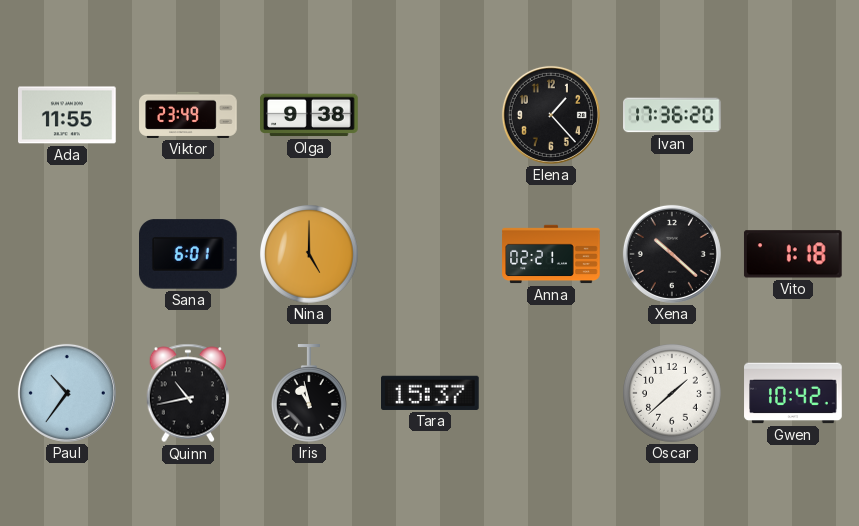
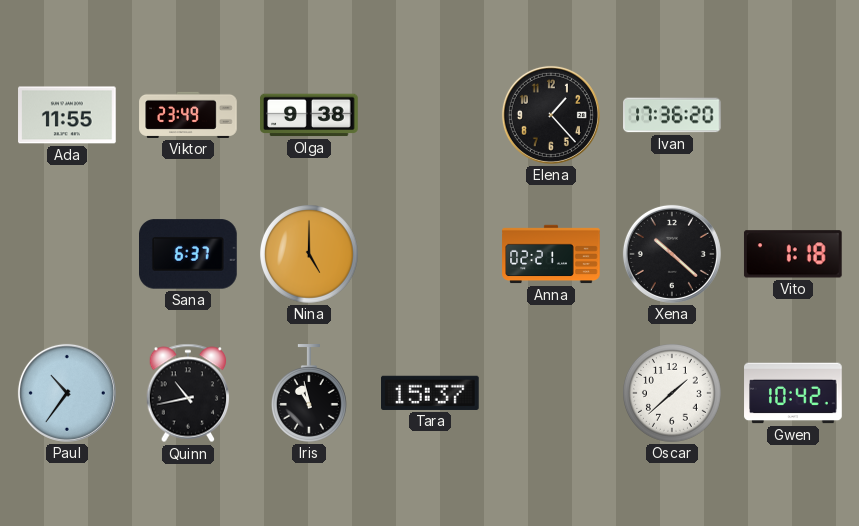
Sana: 6:01 -> 6:37 (189, 254)
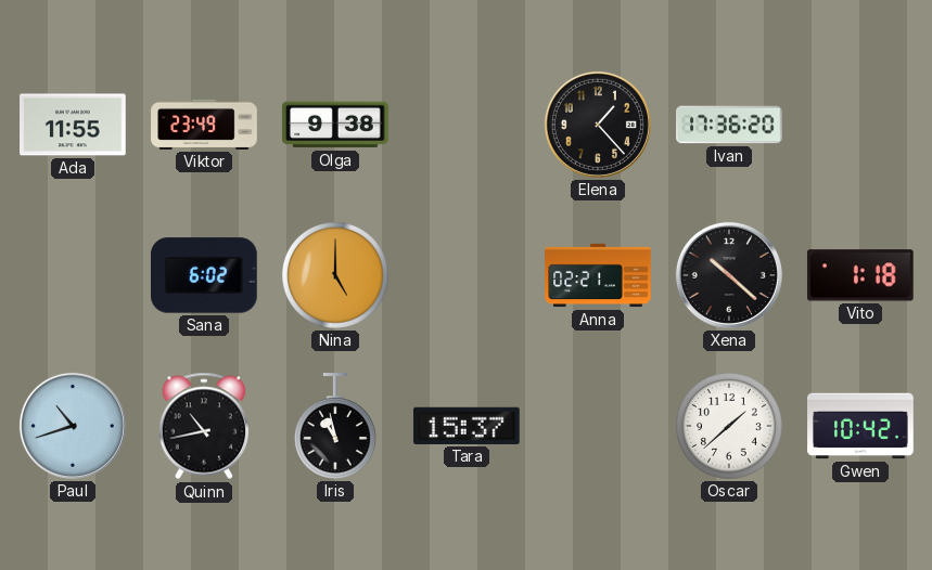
Sana: 6:37 -> 6:02 (205, 275)
Paul: 10:36 -> 10:42 (73, 426)
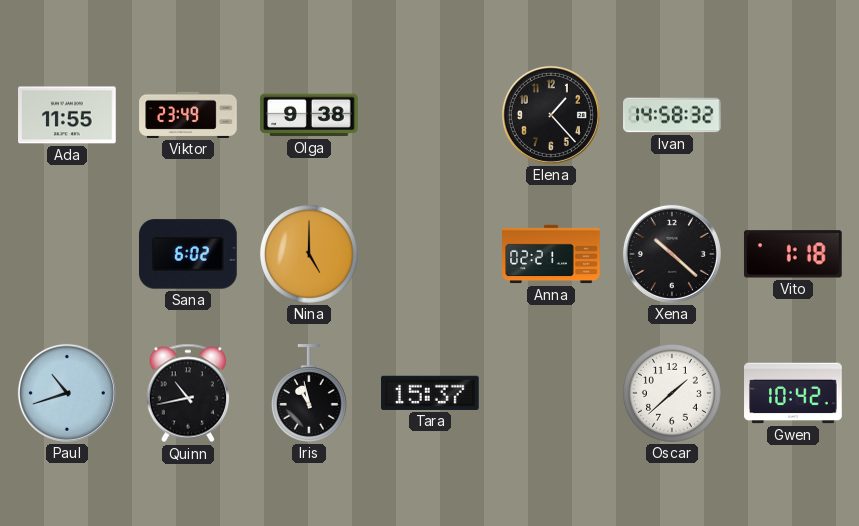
Ivan: 17:36 -> 14:58 (672, 115)
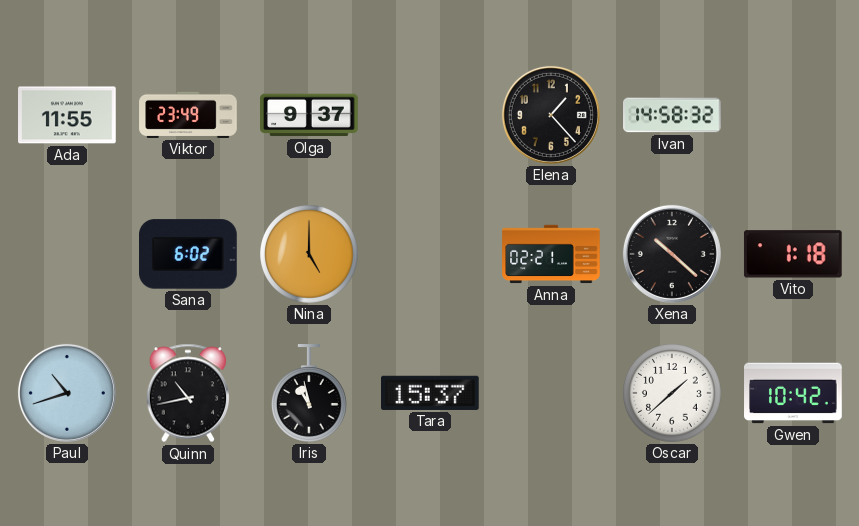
Olga: 9:38 -> 9:37 (309, 115)
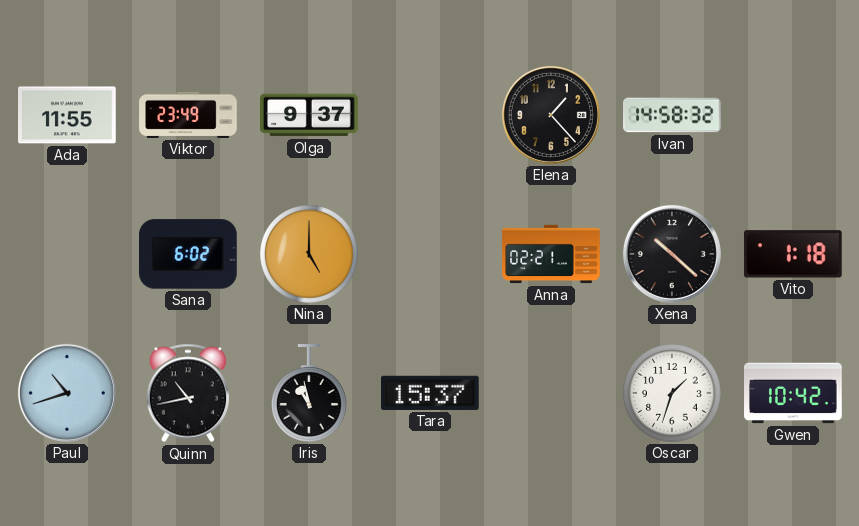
Oscar: 1:38 -> 1:33 (673, 394)
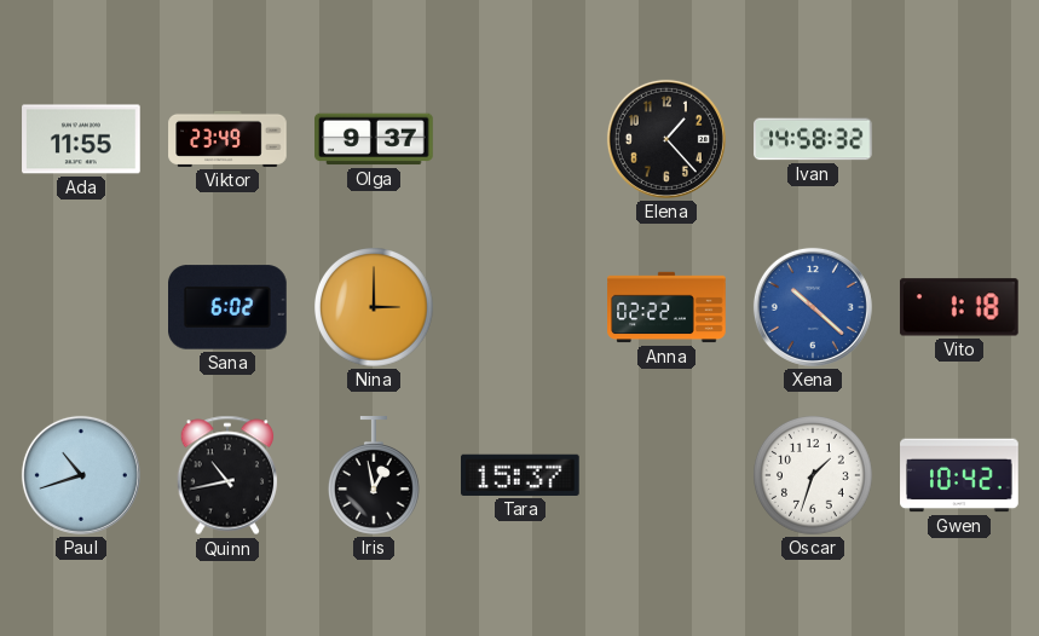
Nina: 5:00 -> 3:00 (375, 308)
Anna: 02:21 -> 02:22 (666, 307)
Xena dial: black -> blue (813, 307)
Iris: 10:58 -> 12:58 (374, 475)
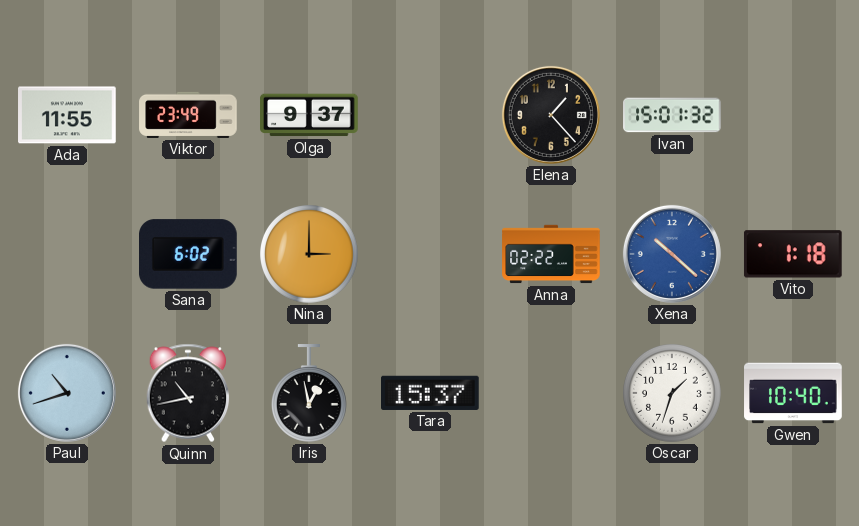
Ivan: 14:58 -> 15:01 (672, 115)
Gwen: 10:42 -> 10:40 (793, 393)
